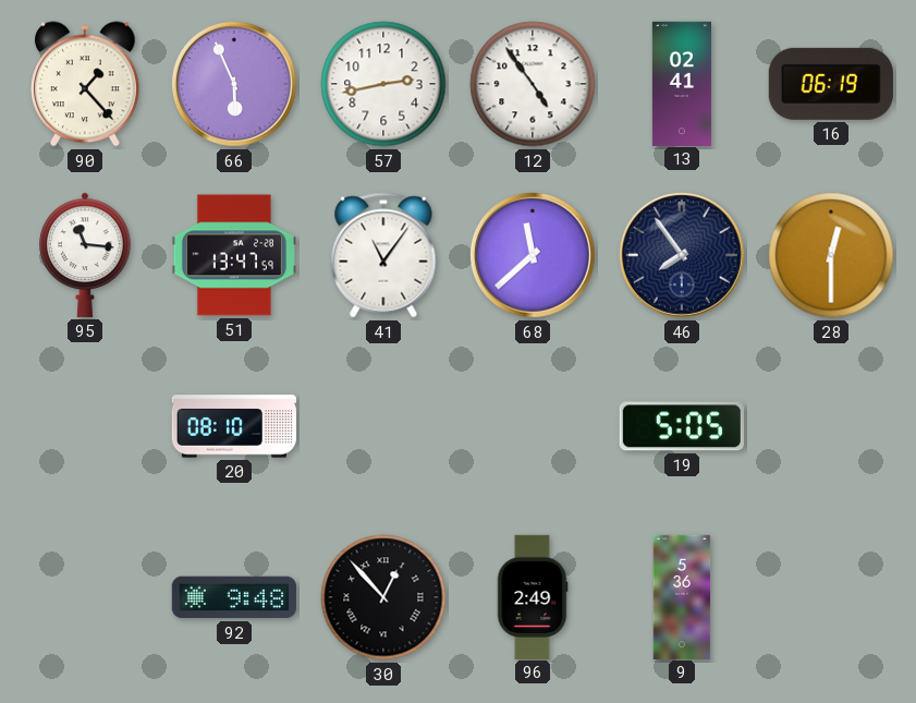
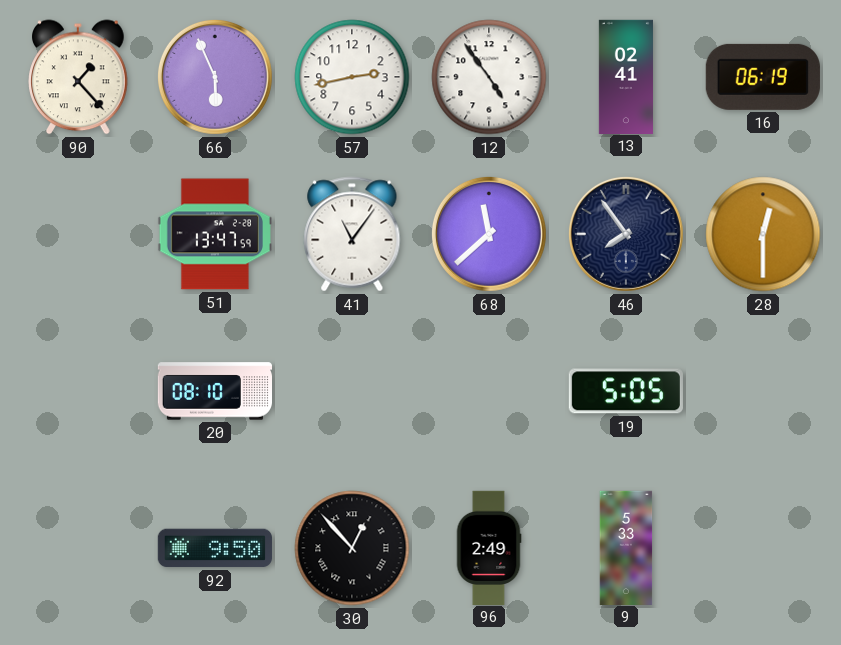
95: 11:16 -> none (85, 255)
92: 9:48 -> 9:50 (215, 548)
9: 5:36 -> 5:33 (626, 547)
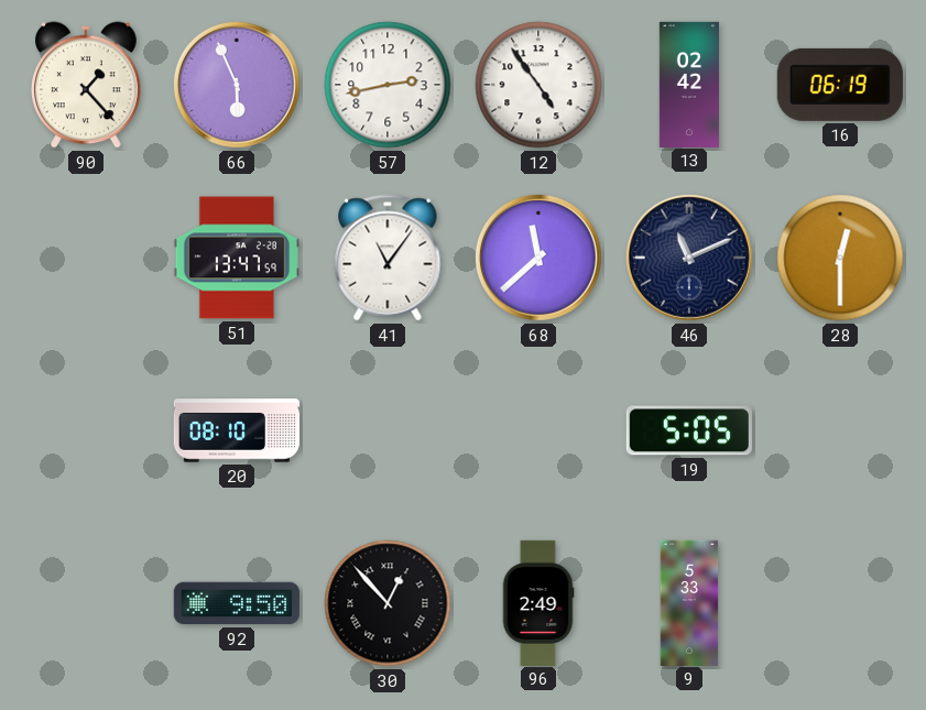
13: 02:41 -> 02:42 (689, 84)
46: 7:54 -> 11:11 (689, 258)
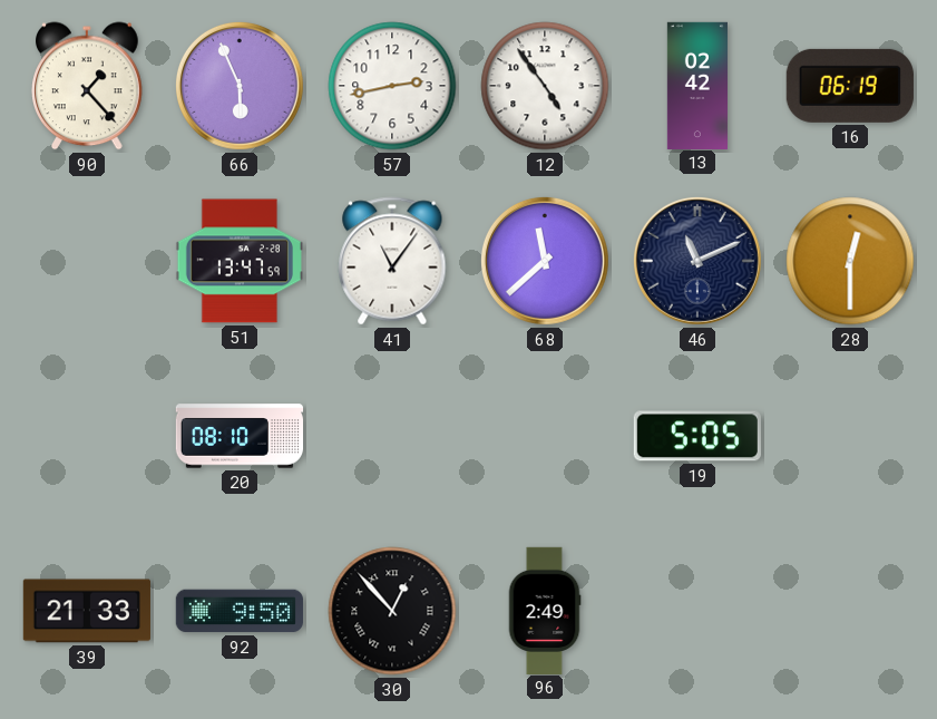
39: none -> 21:33 (87, 611)
9: 5:33 -> none (689, 602)
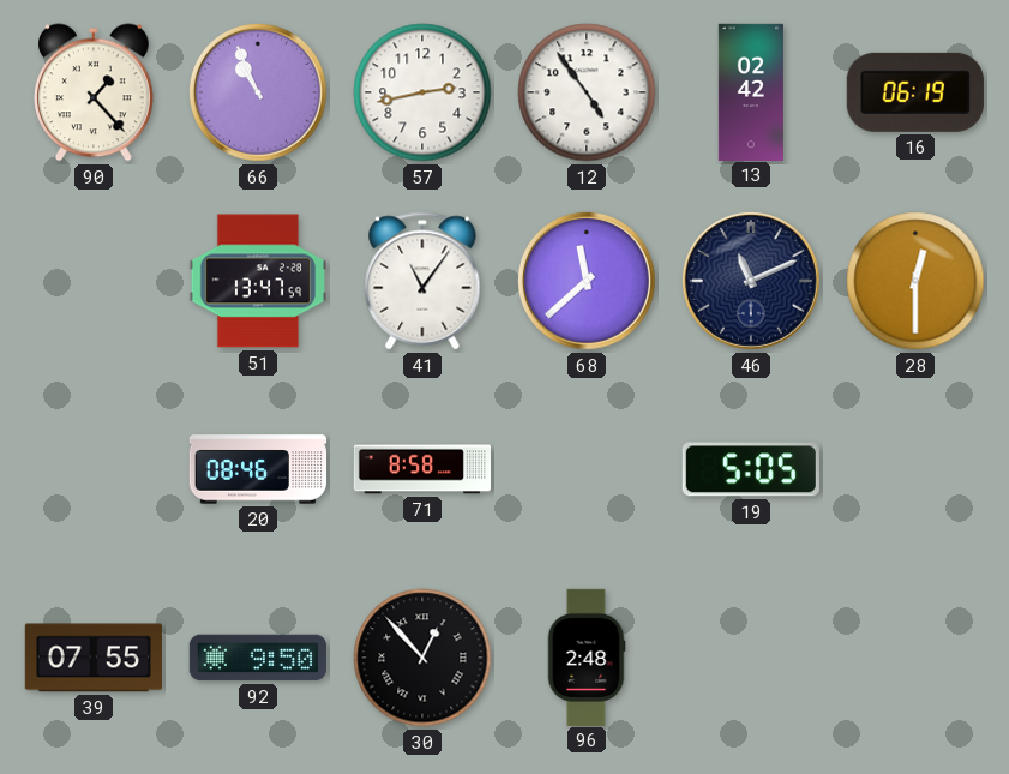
66: 5:56 -> 10:56 (258, 92)
20: 08:10 -> 08:46 (257, 469)
71: none -> 8:58 (421, 469)
39: 21:33 -> 07:55 (94, 658)
96: 2:49 -> 2:48 (587, 656)
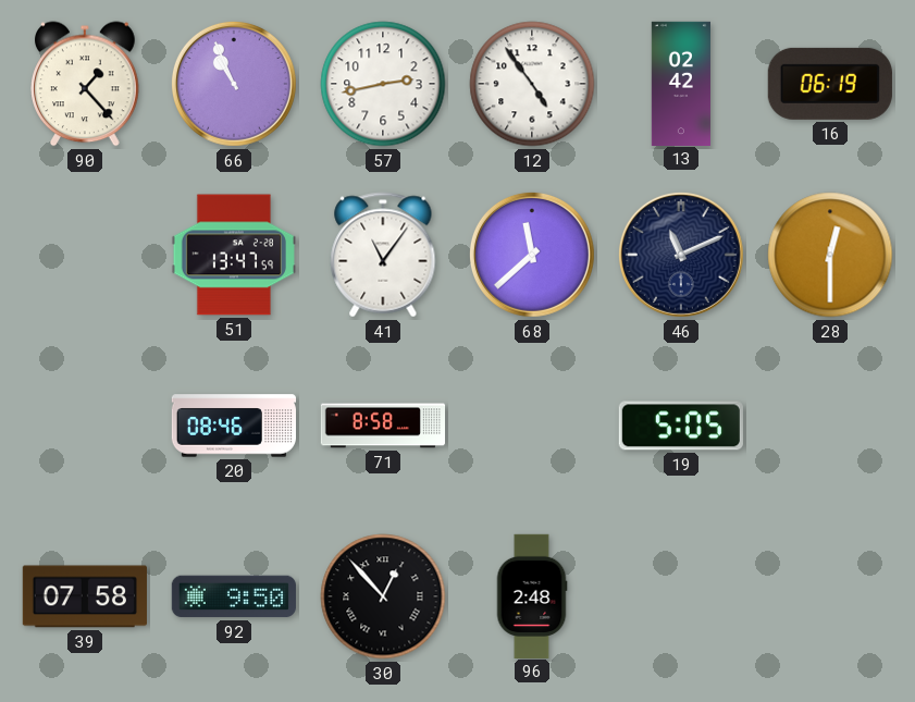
39: 07:55 -> 07:58 (85, 596)
